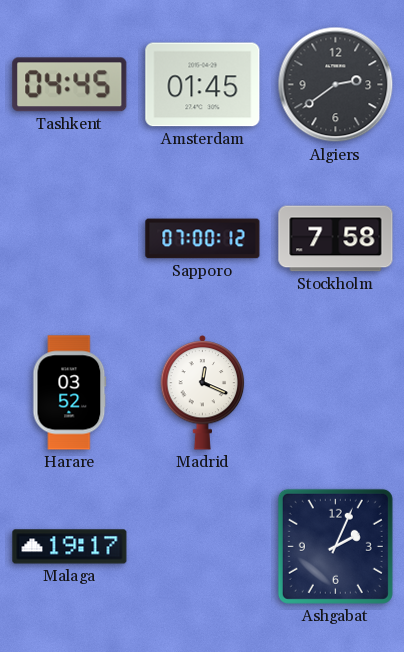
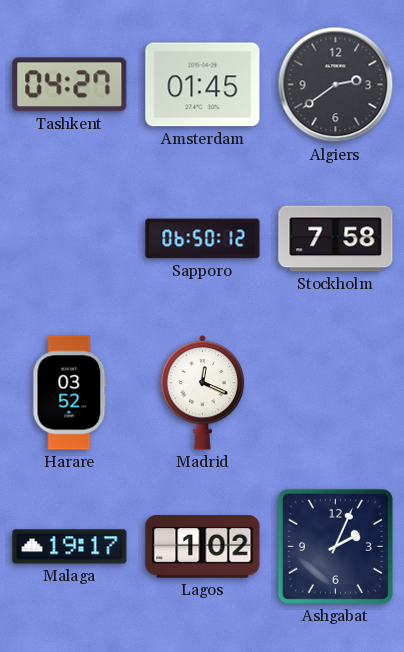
Tashkent: 04:45 -> 04:27 (70, 85)
Sapporo: 07:00 -> 06:50 (203, 239)
Lagos: none -> 1:02 (203, 547)
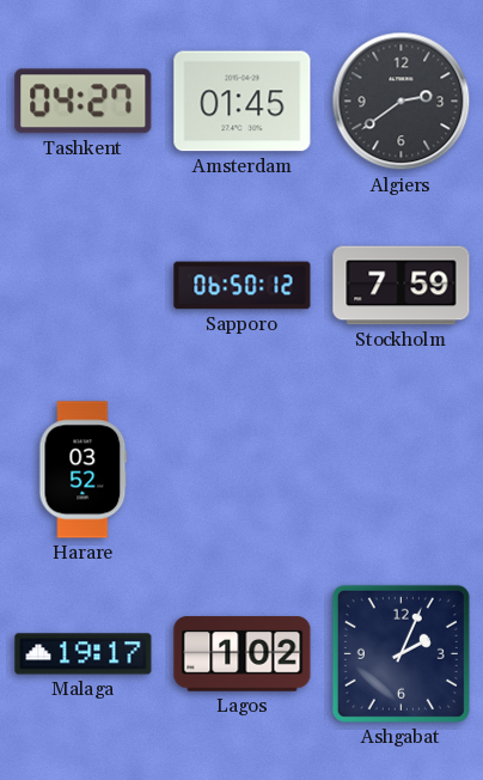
Stockholm: 7:58 -> 7:59 (402, 286)
Madrid: 12:19 -> none (203, 392)
